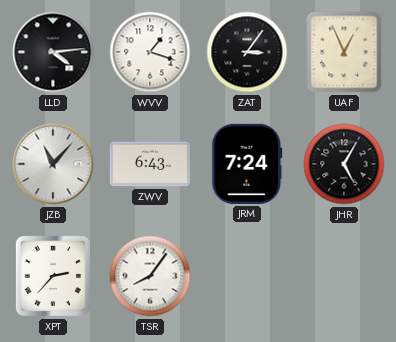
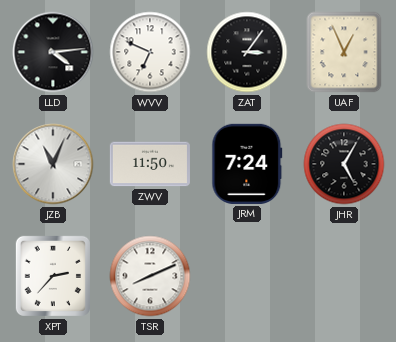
WVV: 1:18 -> 6:49 (150, 52)
JZB: 11:07 -> 11:04 (53, 164)
ZWV: 6:43 -> 11:50 (149, 164)
TSR: 8:06 -> 8:11 (150, 276)
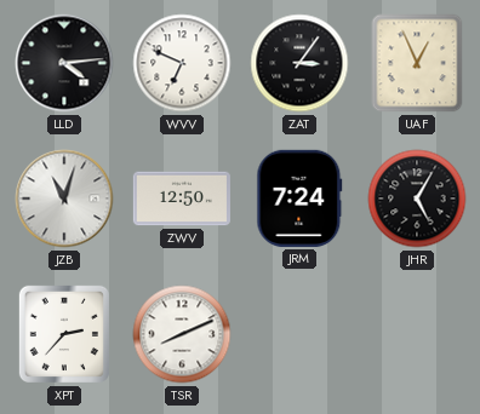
JZB: 11:04 -> 11:03 (64, 199)
ZWV: 11:50 -> 12:50 (181, 199)
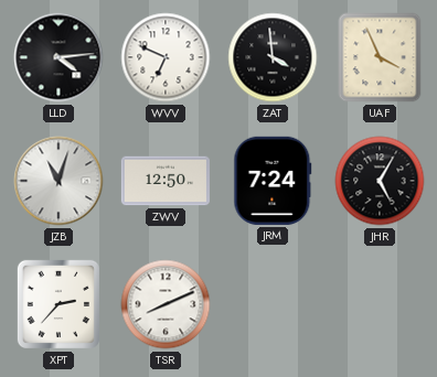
ZAT: 3:06 -> 3:59 (273, 57)
UAF: 12:56 -> 3:56 (380, 57)
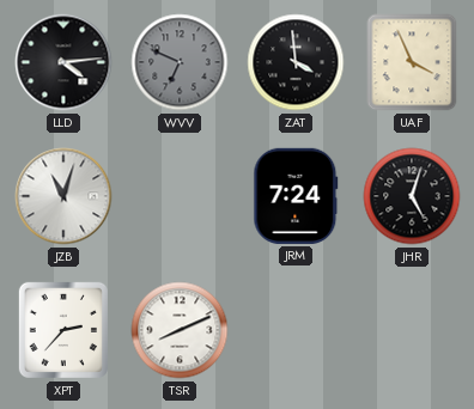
WVV dial: white -> grey (180, 62)
ZWV: 12:50 -> none (164, 181)
JHR: 5:05 -> 5:03 (412, 196)
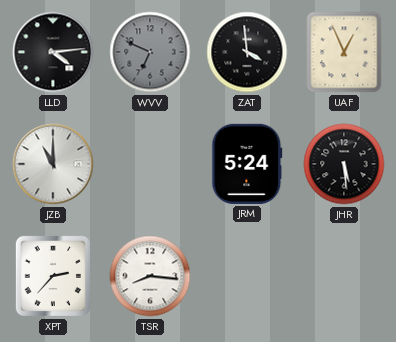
UAF: 3:56 -> 12:56 (344, 52)
JZB: 11:03 -> 11:00 (53, 164)
JRM: 7:24 -> 5:24 (247, 164)
JHR: 5:03 -> 5:29 (344, 164)
TSR: 8:11 -> 8:16 (150, 276)
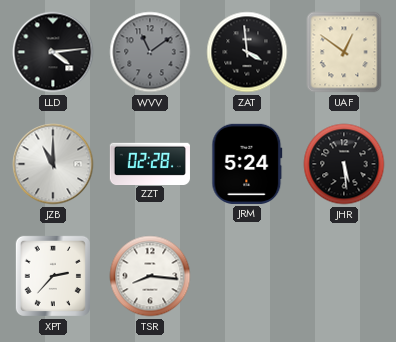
WVV: 6:49 -> 11:09 (150, 52)
UAF: 12:56 -> 12:51 (344, 52)
ZZT: none -> 02:28 (150, 163)
